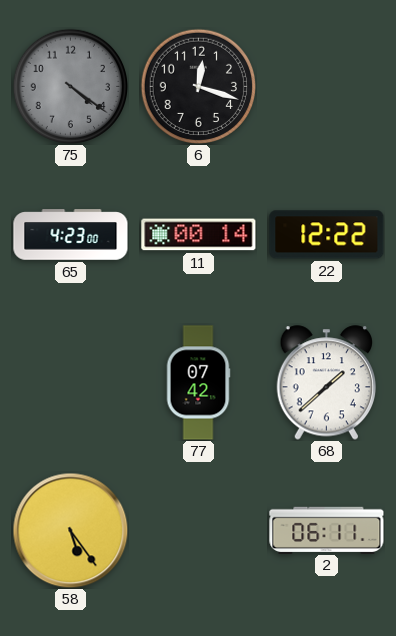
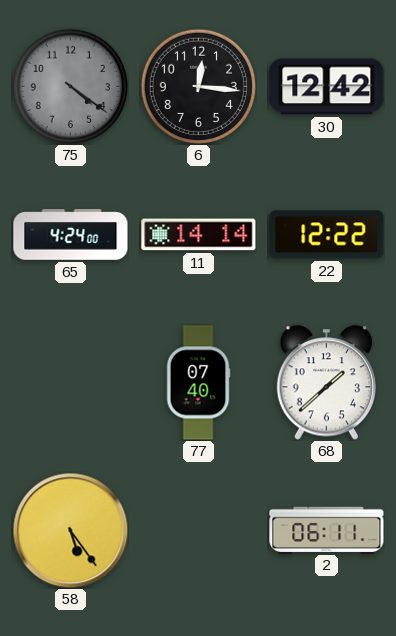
6: 12:18 -> 12:16 (198, 86)
30: none -> 12:42 (327, 87)
65: 4:23 -> 4:24 (71, 235)
11: 00:14 -> 14:14 (199, 235)
77: 07:42 -> 07:40 (198, 383)
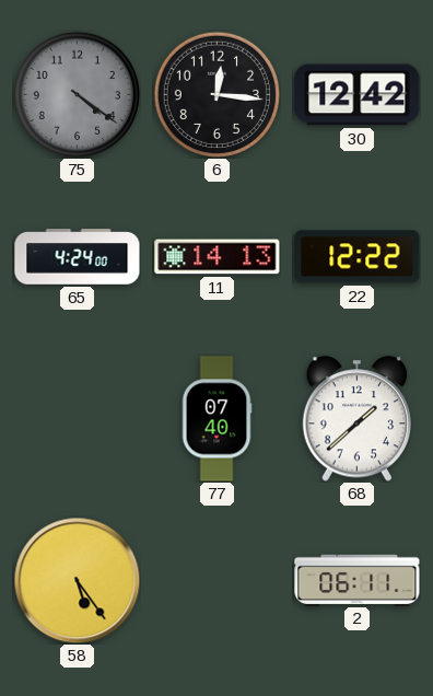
11: 14:14 -> 14:13 (218, 257)
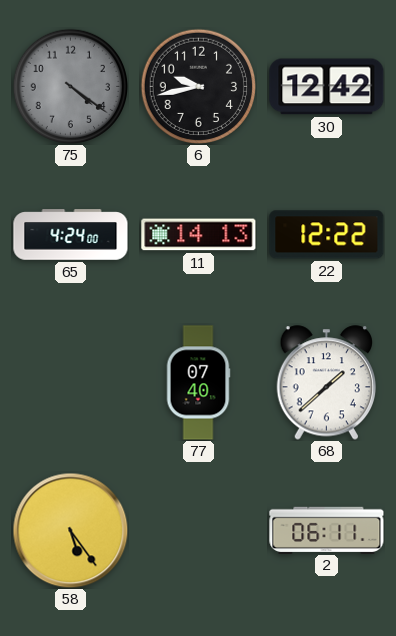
6: 12:16 -> 9:43 (198, 86)
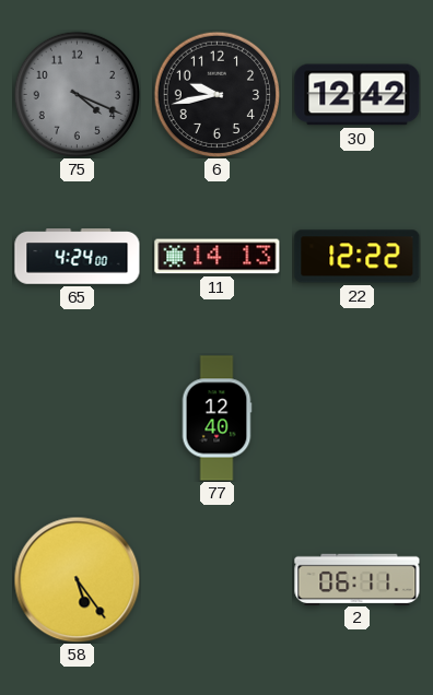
75: 4:21 -> 4:19 (77, 94)
77: 07:40 -> 12:40 (216, 419)
68: 1:38 -> none (327, 383)
